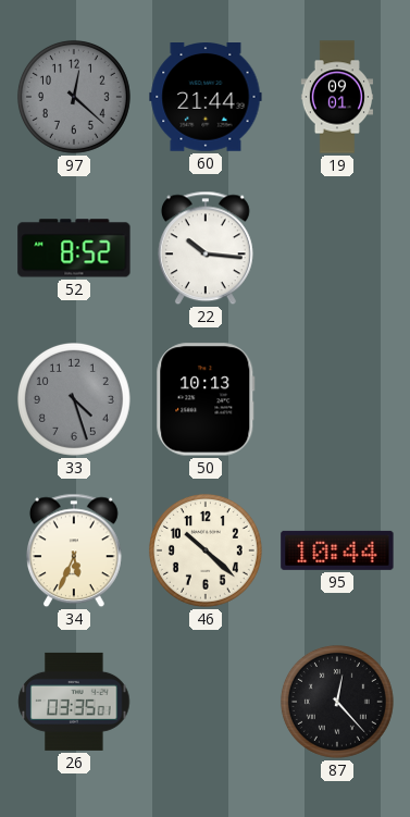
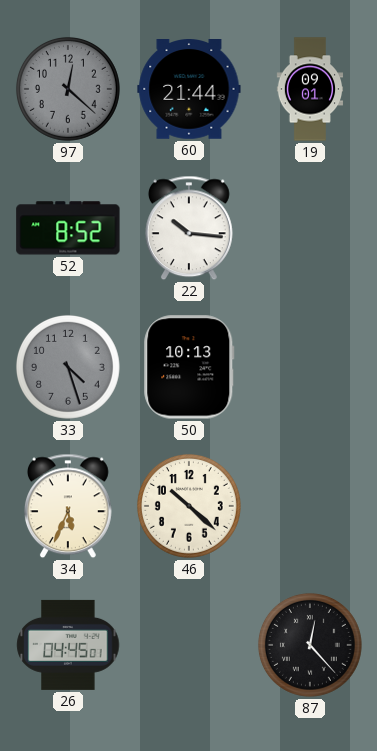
95: 10:44 -> none (337, 550)
26: 03:35 -> 04:45 (68, 645)
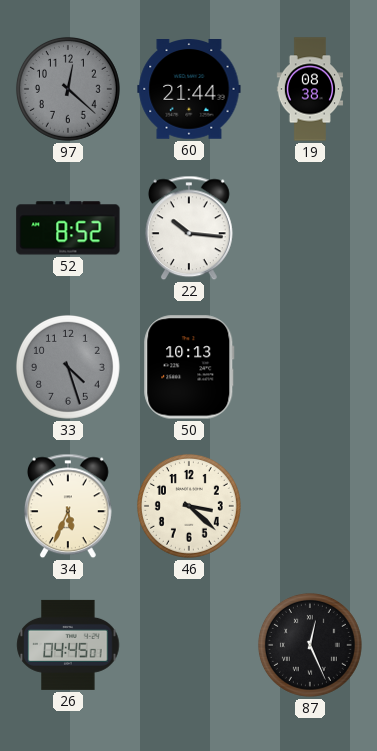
19: 09:01 -> 08:38 (310, 89)
46: 10:22 -> 3:22 (189, 506)
87: 12:23 -> 12:26 (310, 645)
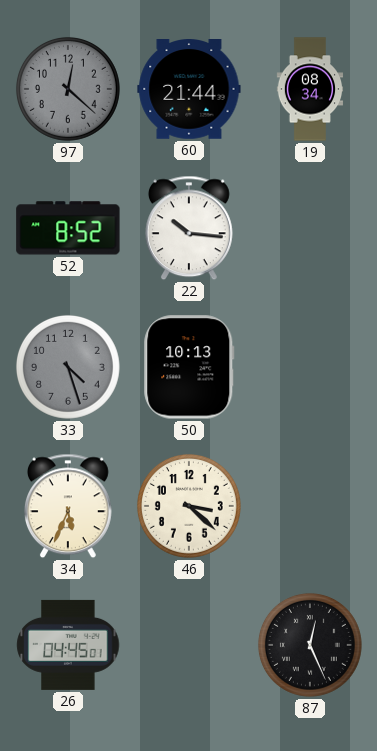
19: 08:38 -> 08:34 (310, 89)
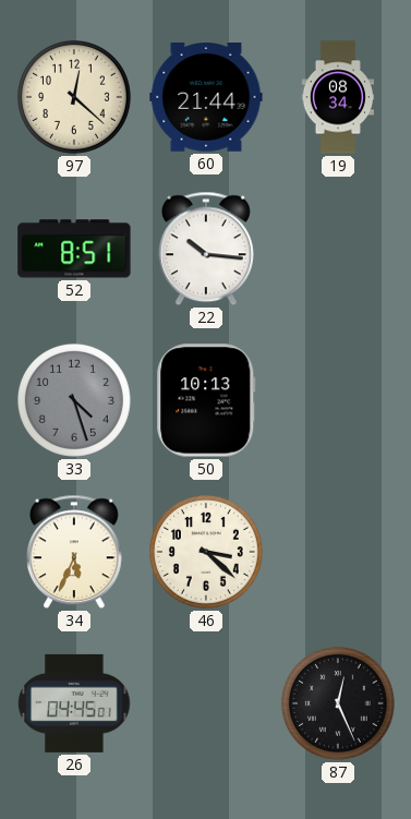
97 dial: grey -> cream (74, 97)
52: 8:52 -> 8:51 (74, 249)
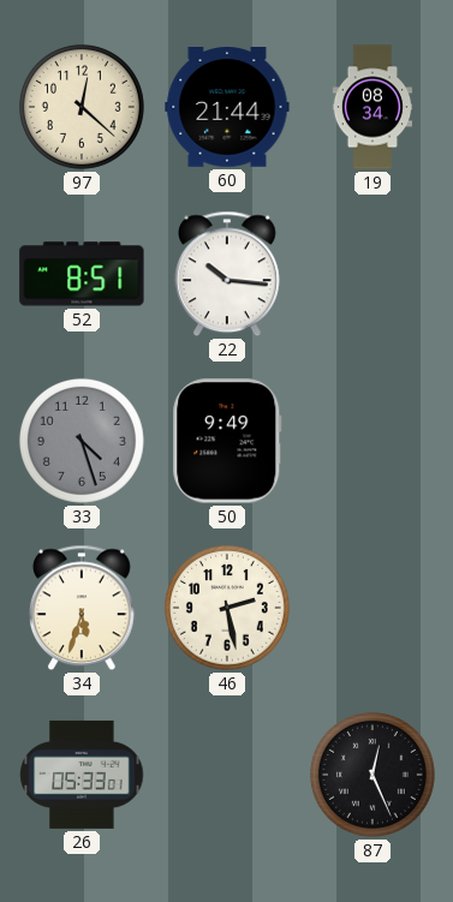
50: 10:13 -> 9:49 (227, 441)
34: 5:34 -> 5:33 (82, 608)
46: 3:22 -> 2:28 (227, 608)
26: 04:45 -> 05:33 (82, 775)
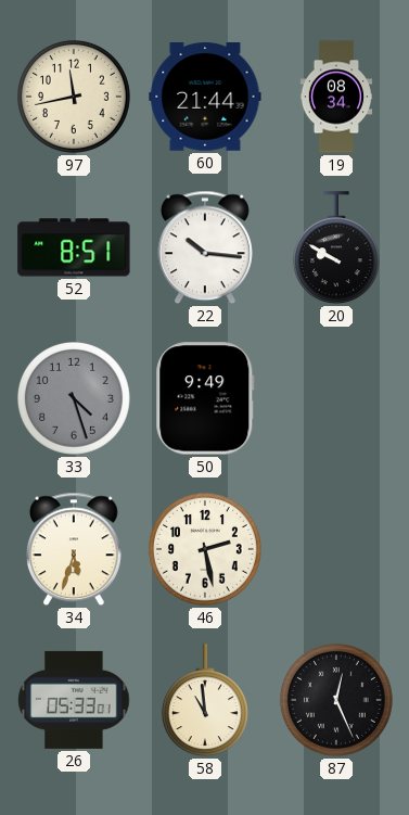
97: 12:22 -> 11:43 (74, 97)
20: none -> 9:50 (336, 249)
58: none -> 10:59 (205, 701)
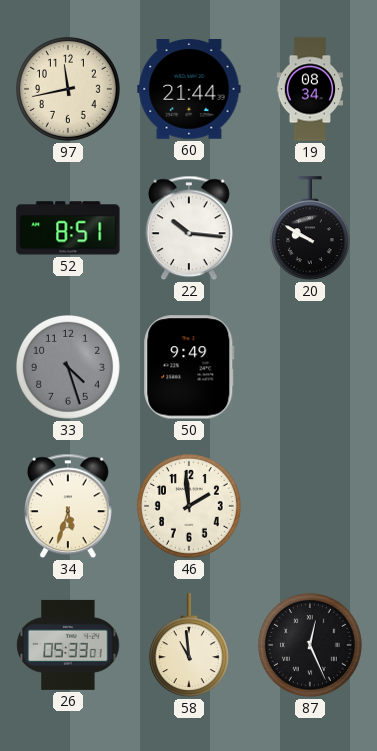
46: 2:28 -> 1:59 (189, 506)
